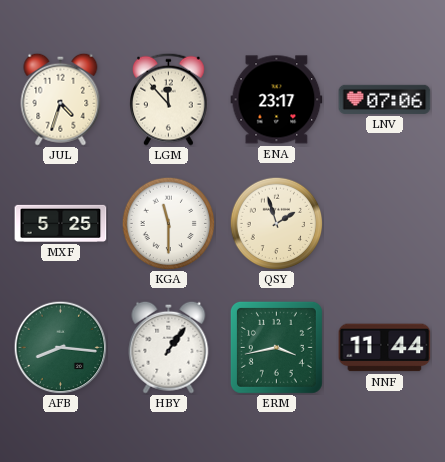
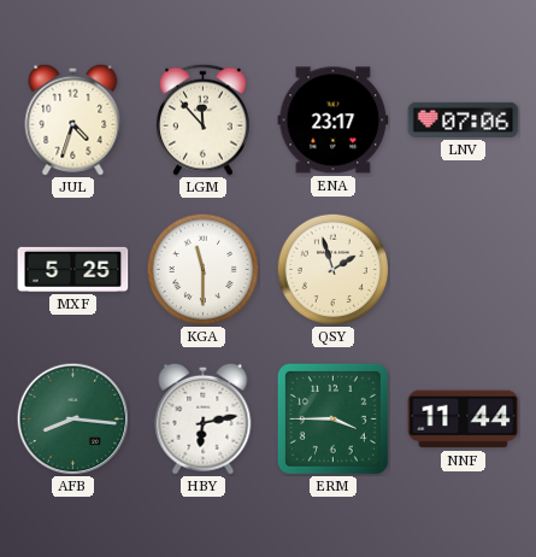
HBY: 1:06 -> 6:13 (204, 418)
ERM: 3:43 -> 3:45 (332, 418)
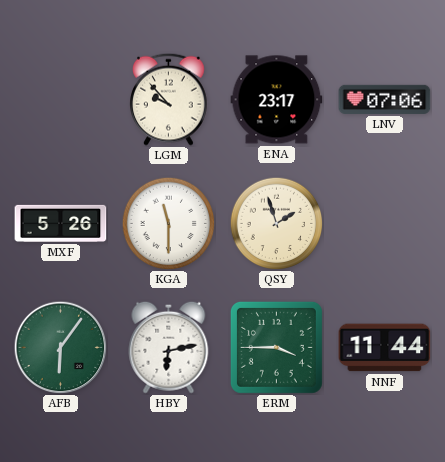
JUL: 4:33 -> none (73, 119)
LGM: 11:53 -> 9:53 (169, 99)
MXF: 5:25 -> 5:26 (61, 223)
AFB: 8:16 -> 6:06 (60, 347)
